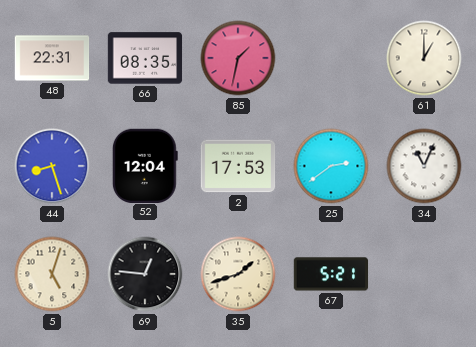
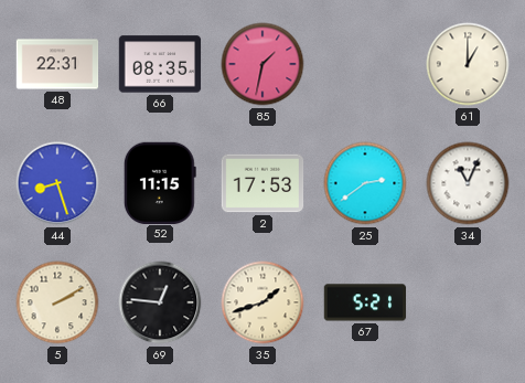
52: 12:04 -> 11:15 (160, 182)
5: 5:03 -> 2:10 (57, 302)
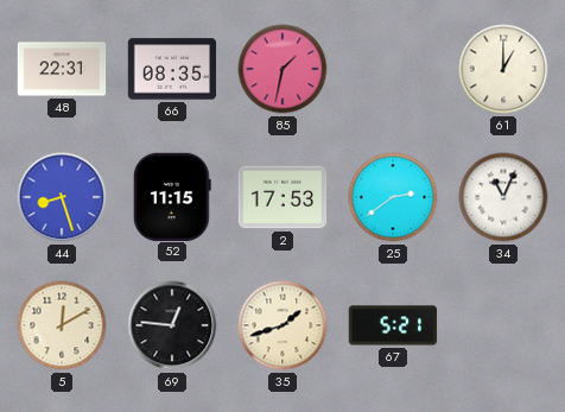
5: 2:10 -> 12:10 (62, 325)
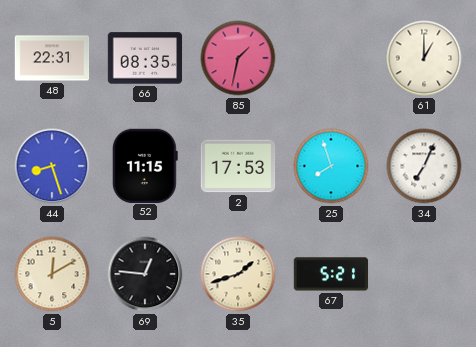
25: 2:39 -> 7:57 (331, 166)
34: 11:04 -> 7:04 (424, 166)
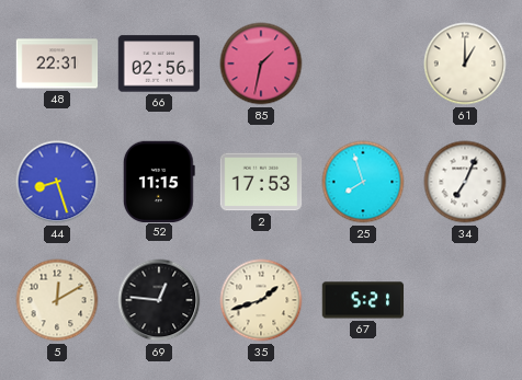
66: 08:35 -> 02:56 (159, 64)
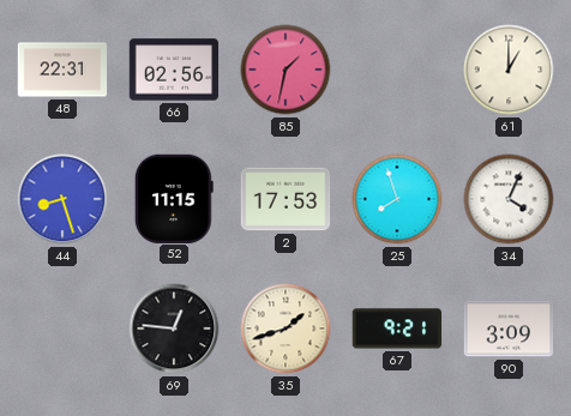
34: 7:04 -> 4:04 (509, 199)
5: 12:10 -> none (57, 300)
67: 5:21 -> 9:21 (397, 328)
90: none -> 3:09 (509, 328)
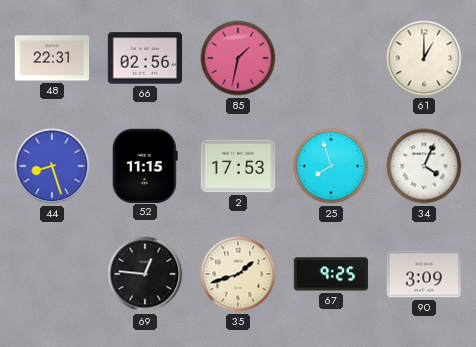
67: 9:21 -> 9:25 (331, 274)
